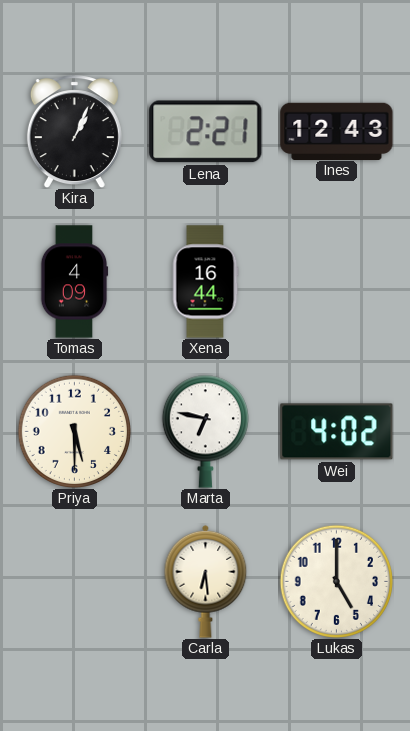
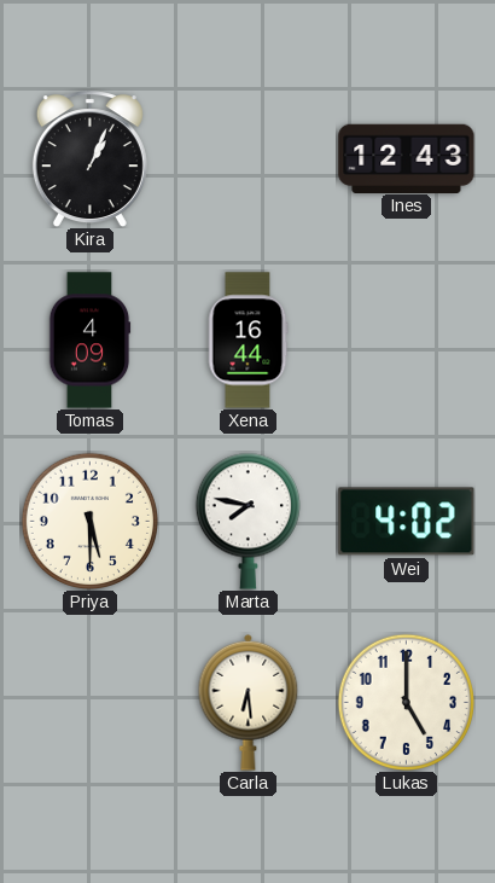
Lena: 2:21 -> none (206, 132)
Marta: 6:47 -> 7:47 (247, 521)
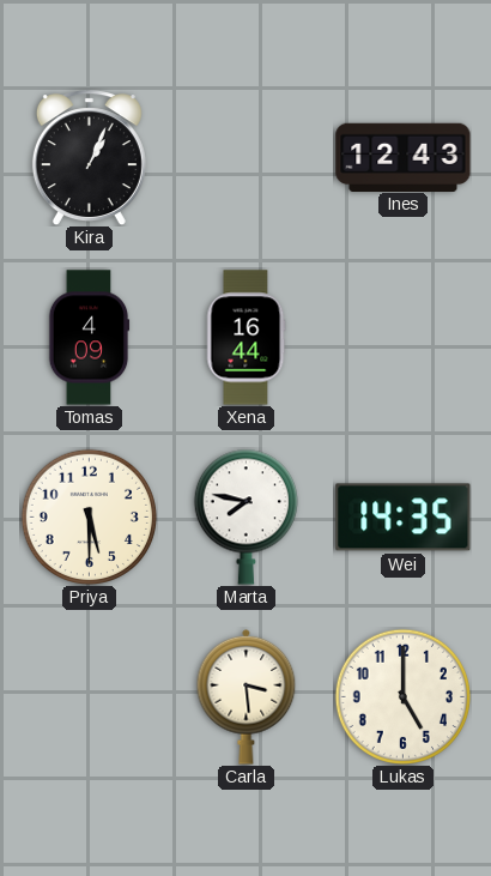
Wei: 4:02 -> 14:35 (404, 518)
Carla: 6:29 -> 3:29 (247, 696)
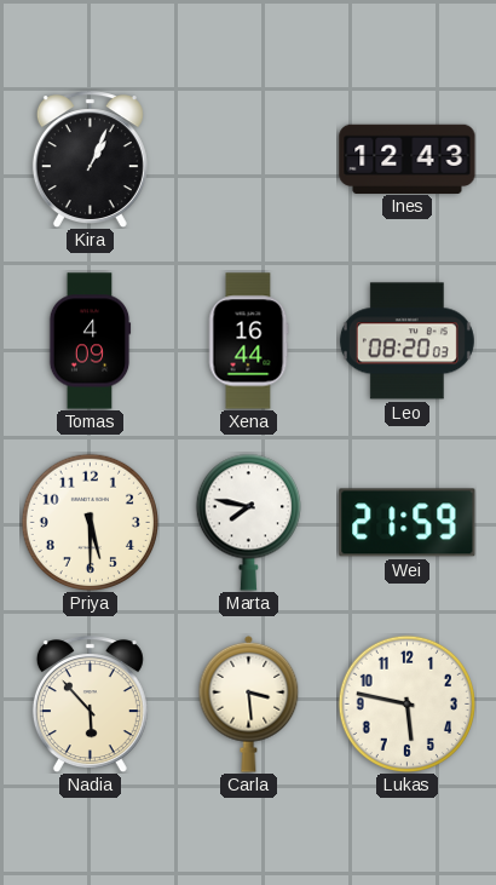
Leo: none -> 08:20 (406, 341)
Wei: 14:35 -> 21:59 (408, 523)
Nadia: none -> 5:53 (90, 705)
Lukas: 5:00 -> 5:47 (406, 703)
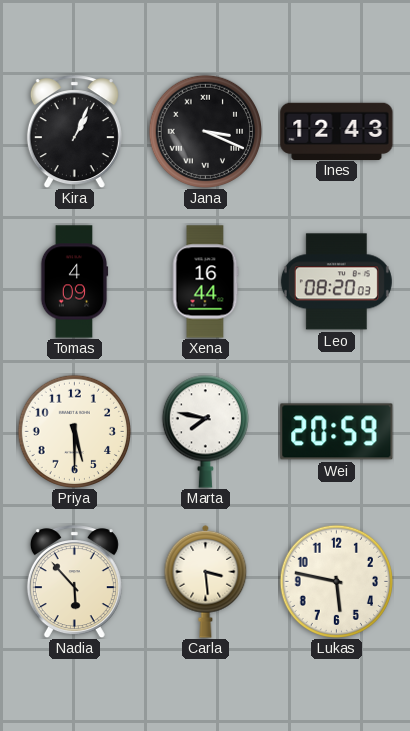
Jana: none -> 3:19 (205, 131)
Wei: 21:59 -> 20:59 (337, 432)
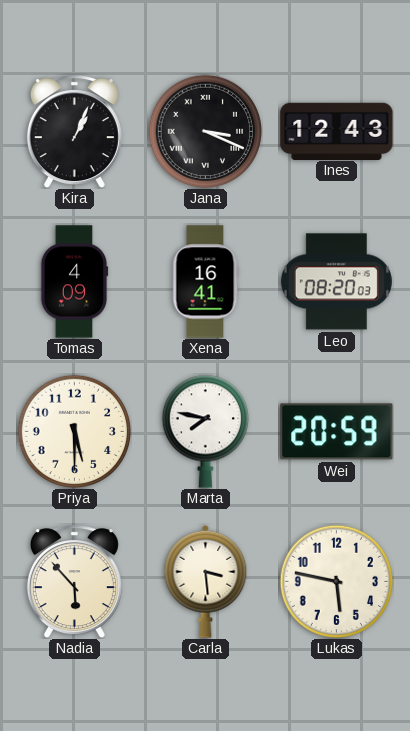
Xena: 16:44 -> 16:41 (205, 282)
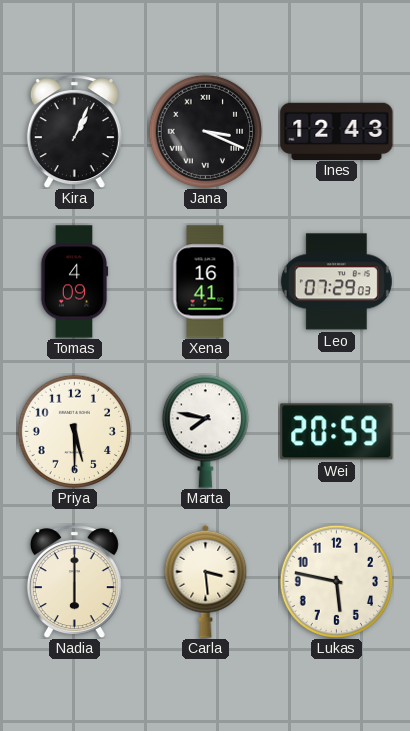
Leo: 08:20 -> 07:29 (336, 282)
Nadia: 5:53 -> 6:00 (74, 582)
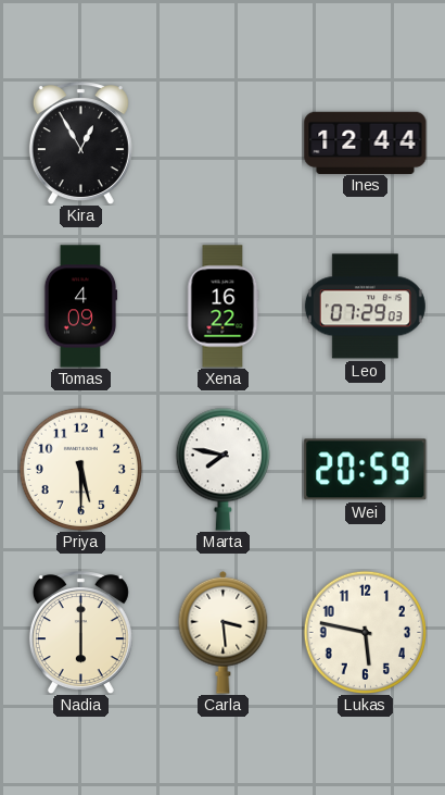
Kira: 1:04 -> 12:55 (80, 144)
Jana: 3:19 -> none (205, 131)
Ines: 12:43 -> 12:44 (366, 142)
Xena: 16:41 -> 16:22 (223, 307)
